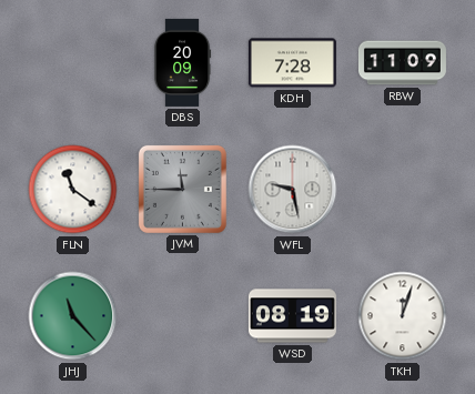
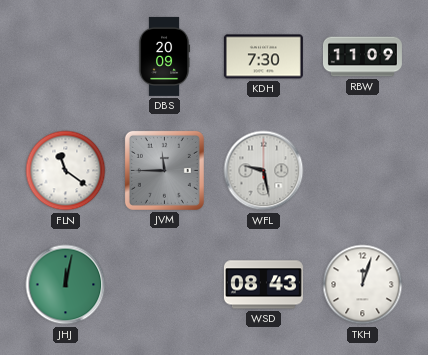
KDH: 7:28 -> 7:30 (263, 57)
JHJ: 11:23 -> 12:02 (66, 285)
WSD: 08:19 -> 08:43 (263, 285)
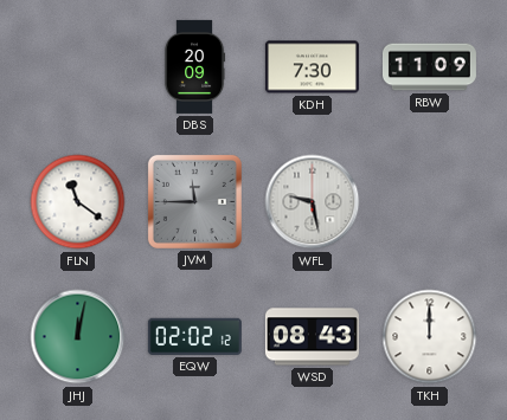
EQW: none -> 02:02 (194, 336)
TKH: 12:03 -> 12:00 (430, 337)
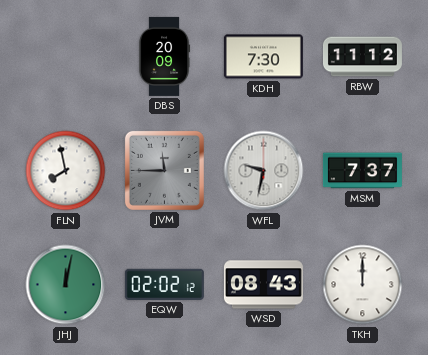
RBW: 11:09 -> 11:12 (362, 57)
FLN: 11:21 -> 7:58 (66, 171)
WFL: 9:28 -> 9:32 (264, 171)
MSM: none -> 7:37 (362, 171)
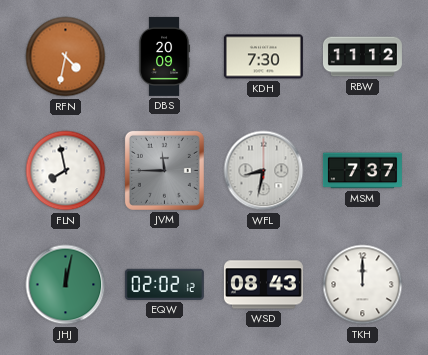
RFN: none -> 4:32 (66, 57)
WFL: 9:32 -> 8:32 (264, 171)
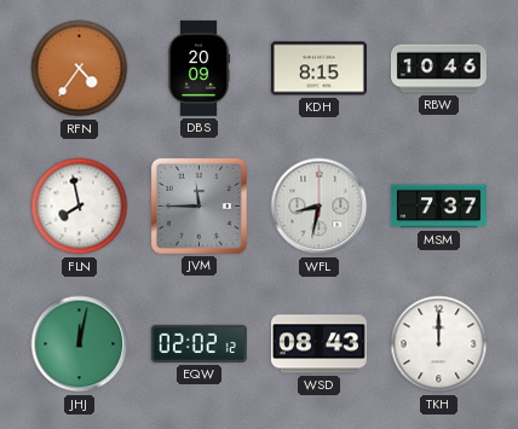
RFN: 4:32 -> 4:36 (80, 69)
KDH: 7:30 -> 8:15 (318, 69)
RBW: 11:12 -> 10:46 (438, 69)
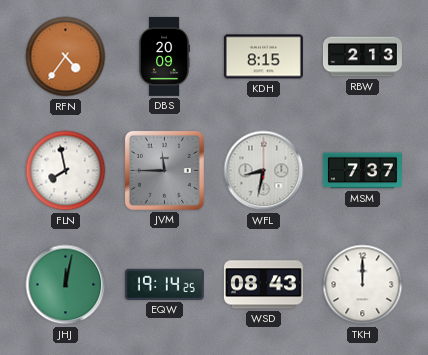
RBW: 10:46 -> 2:13 (362, 57)
EQW: 02:02 -> 19:14 (164, 284)
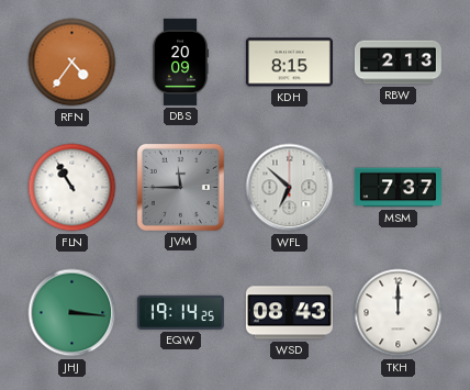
FLN: 7:58 -> 10:55 (72, 188)
WFL: 8:32 -> 6:52 (290, 188)
JHJ: 12:02 -> 3:16 (72, 313)
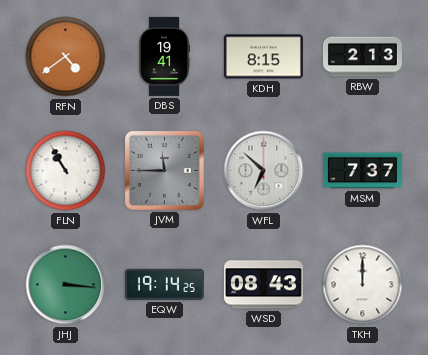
RFN: 4:36 -> 4:39 (66, 57)
DBS: 20:09 -> 19:41 (165, 56)
